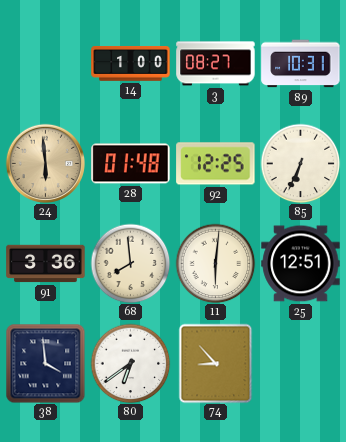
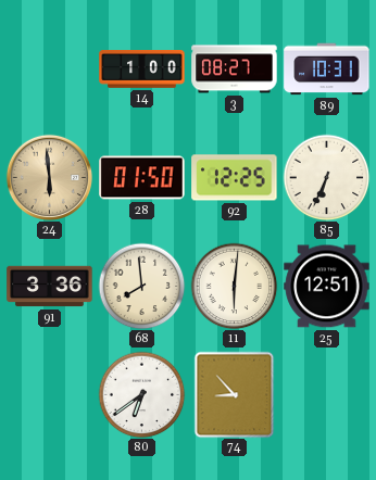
28: 01:48 -> 01:50 (142, 178)
38: 3:59 -> none (45, 363)
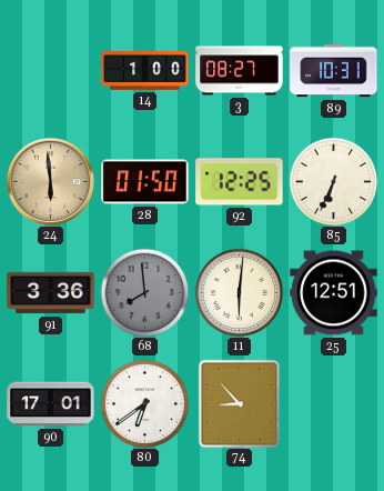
68 dial: cream -> grey (144, 292)
90: none -> 17:01 (51, 404)
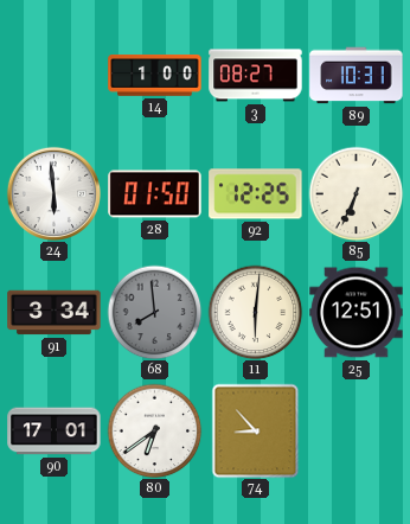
24 dial: champagne -> white (53, 193)
91: 3:36 -> 3:34 (55, 313)
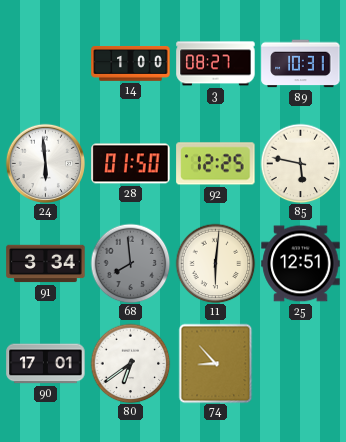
85: 6:34 -> 5:47 (300, 163)
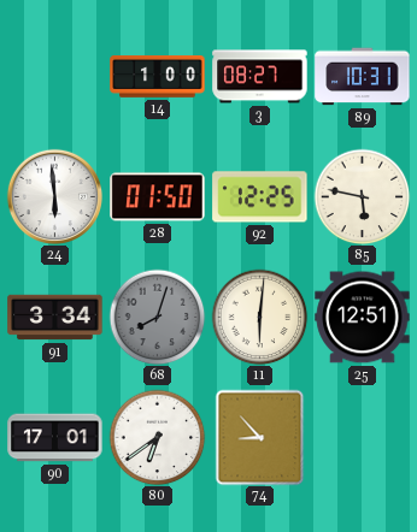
68: 7:59 -> 8:03 (157, 317)
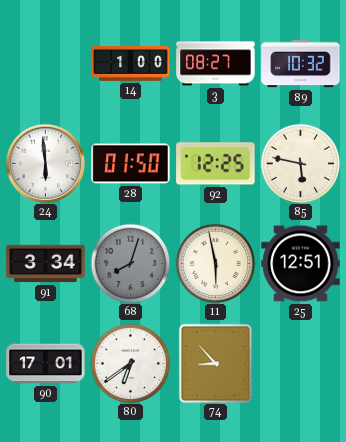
89: 10:31 -> 10:32 (301, 64)
11: 6:01 -> 5:58 (215, 263)
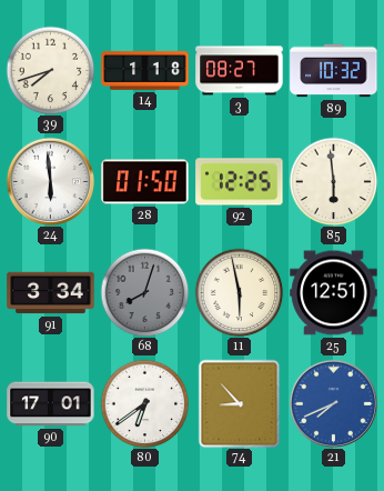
39: none -> 7:42 (50, 70)
14: 1:00 -> 1:18 (145, 71)
85: 5:47 -> 5:59 (333, 181)
21: none -> 7:41 (333, 403)
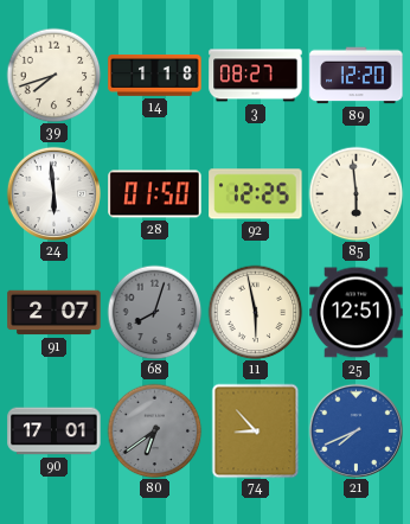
89: 10:32 -> 12:20 (357, 76)
91: 3:34 -> 2:07 (55, 313)
80 dial: white -> grey (154, 430)
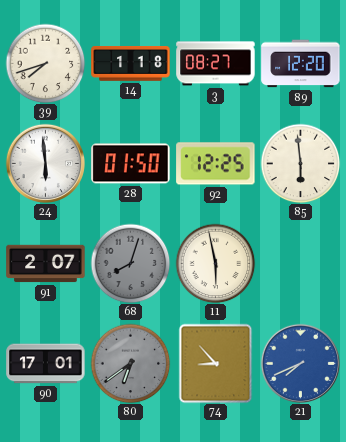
25: 12:51 -> none (357, 313)
